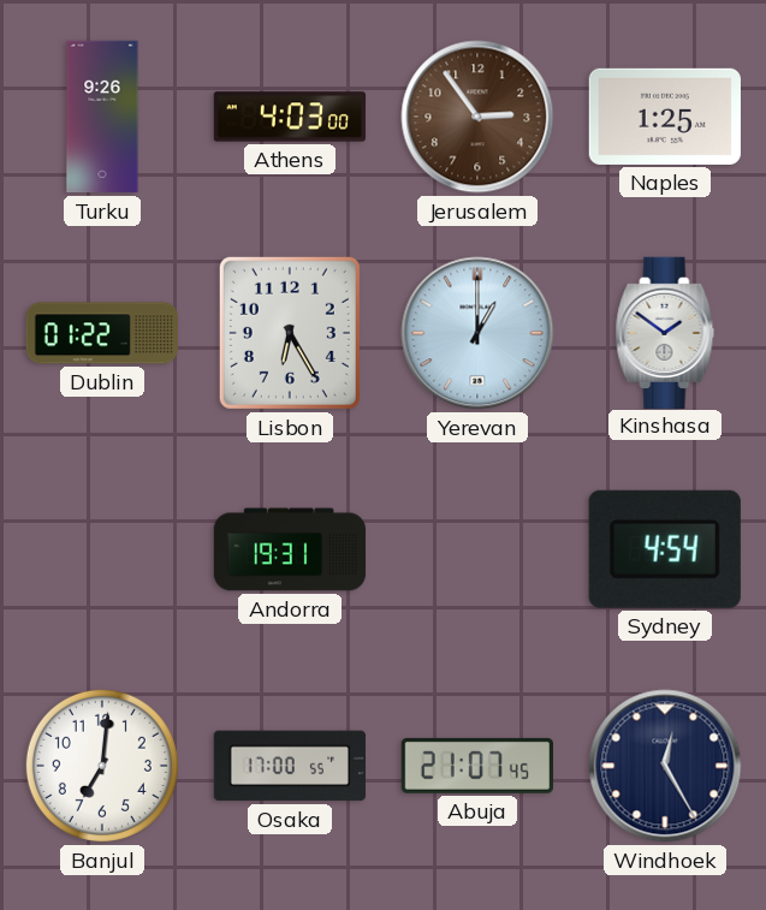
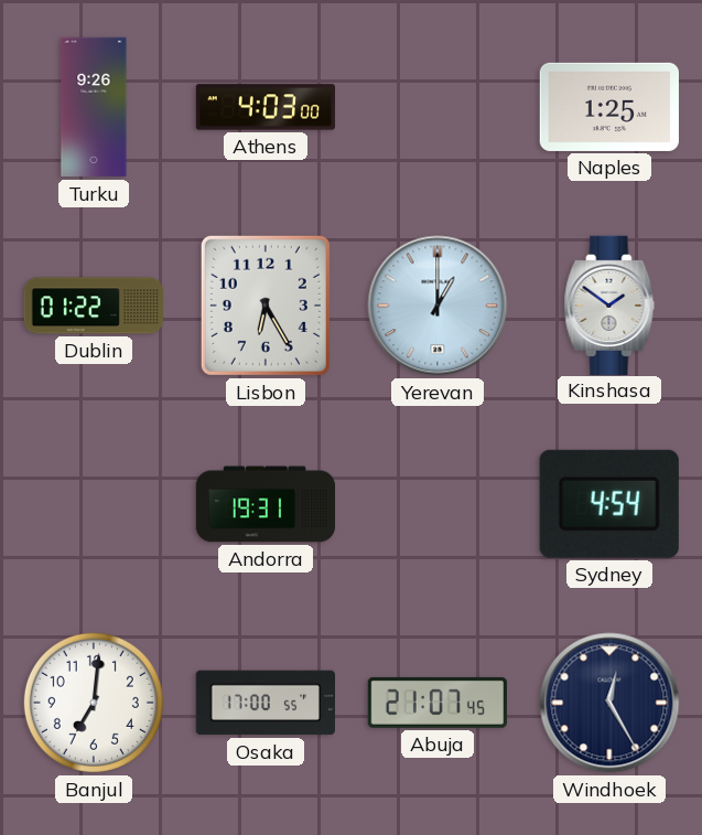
Jerusalem: 2:54 -> none (477, 117)
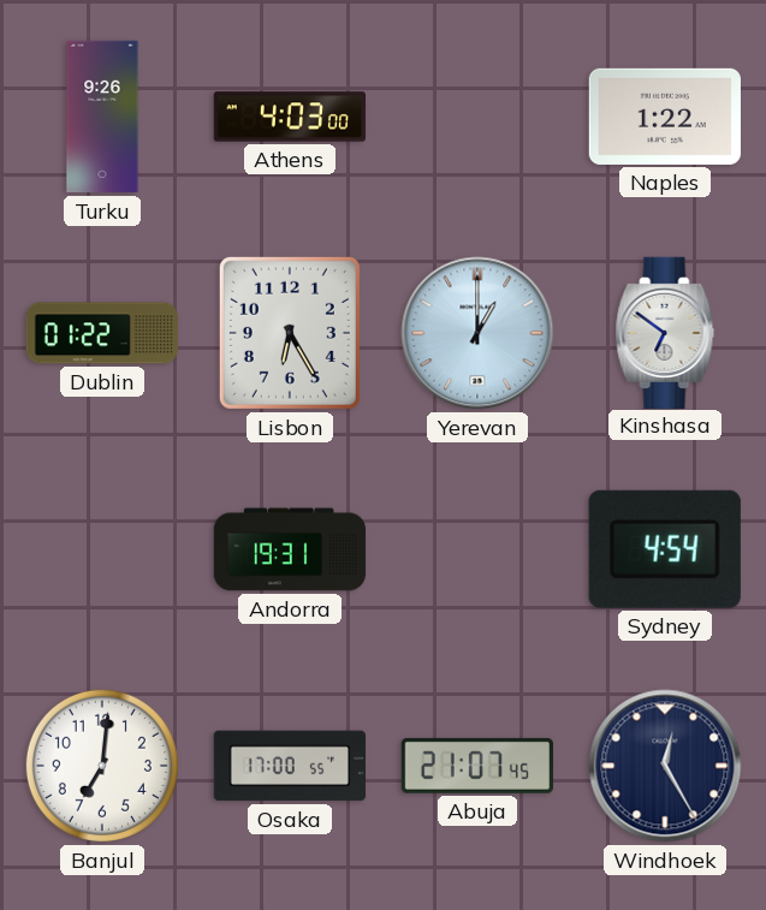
Naples: 1:25 -> 1:22 (665, 117)
Kinshasa: 1:51 -> 6:51 (665, 332)
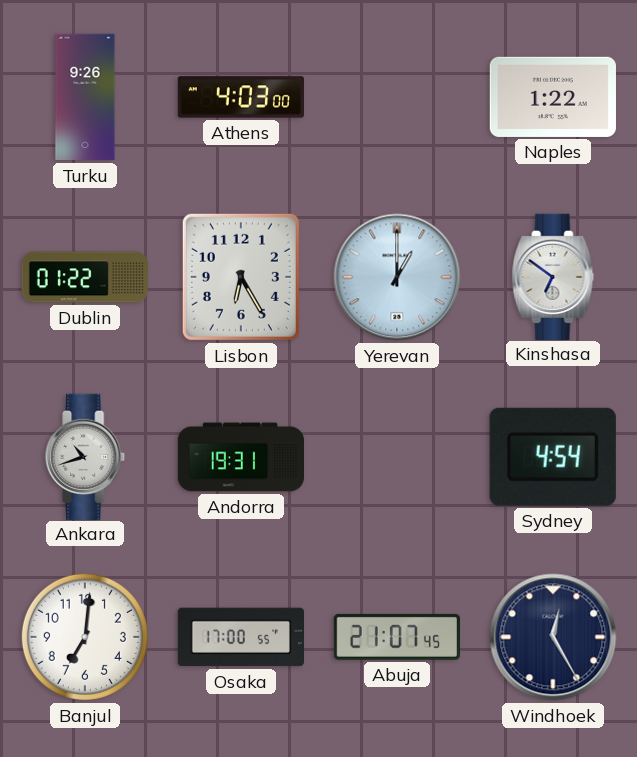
Ankara: none -> 10:42 (86, 456)
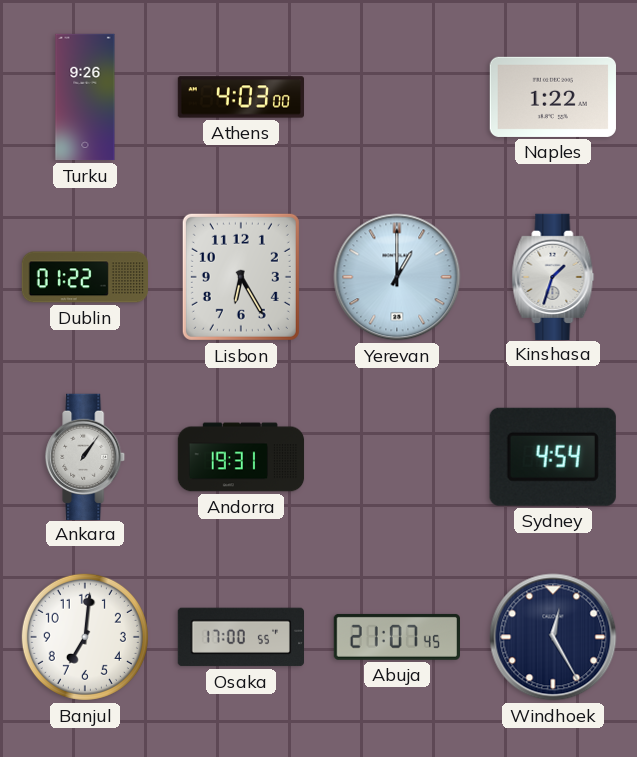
Kinshasa: 6:51 -> 1:33 (553, 276)
Ankara: 10:42 -> 1:06 (86, 456)
